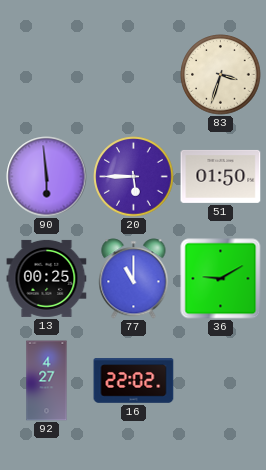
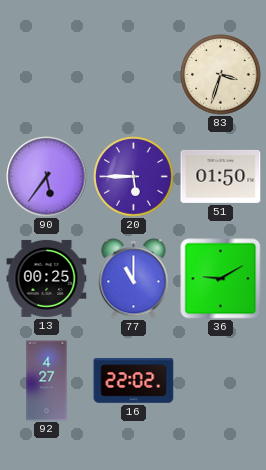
90: 5:59 -> 5:36 (47, 177)
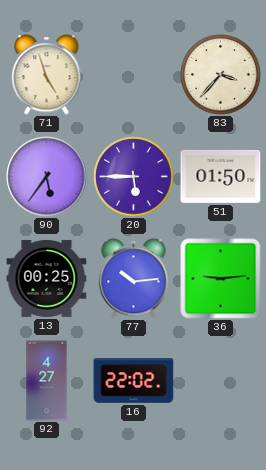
71: none -> 4:57 (47, 75)
83: 3:33 -> 3:37 (221, 75)
77: 11:00 -> 10:14 (134, 279)
36: 9:10 -> 9:14 (221, 279)
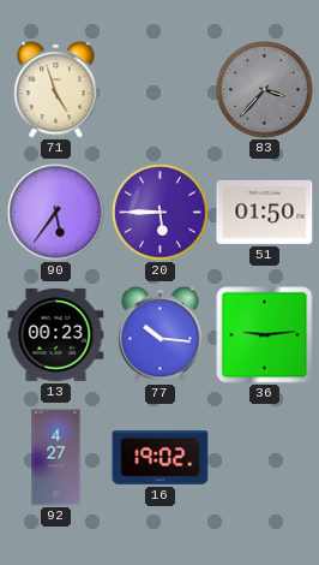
83 dial: cream -> grey (265, 90)
13: 00:25 -> 00:23 (56, 334)
77: 10:14 -> 10:16 (161, 335)
16: 22:02 -> 19:02 (161, 458)
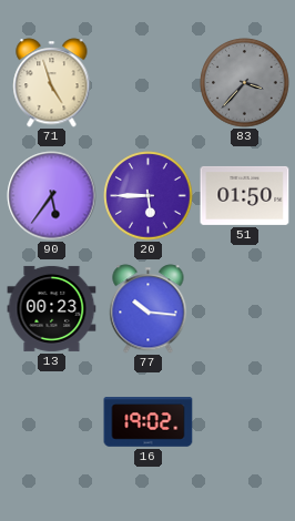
36: 9:14 -> none (265, 335)
92: 4:27 -> none (56, 458)
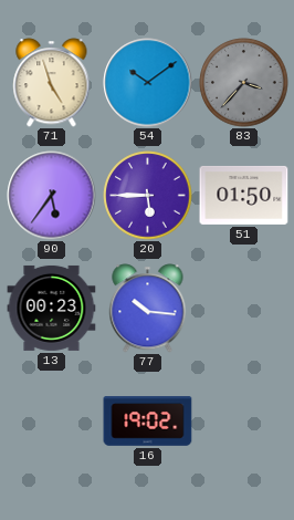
54: none -> 10:09 (148, 83)
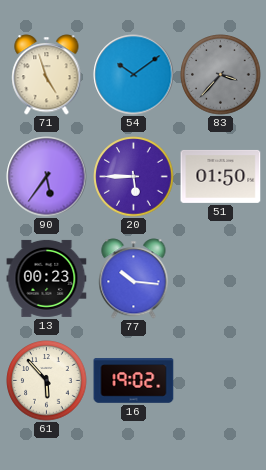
61: none -> 5:53 (47, 381)
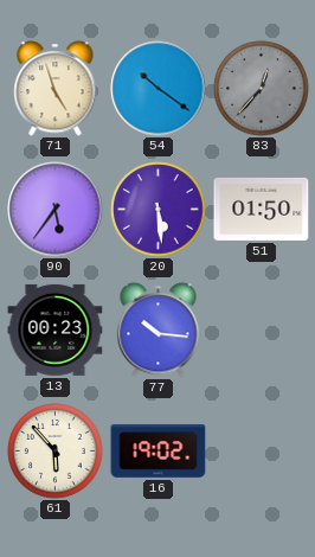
54: 10:09 -> 10:21 (159, 89)
83: 3:37 -> 12:37 (262, 89)
20: 5:45 -> 5:29 (159, 210)
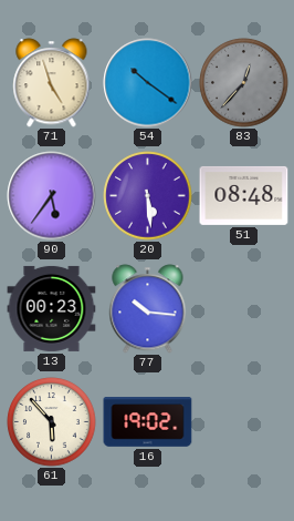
51: 01:50 -> 08:48 (244, 195)
